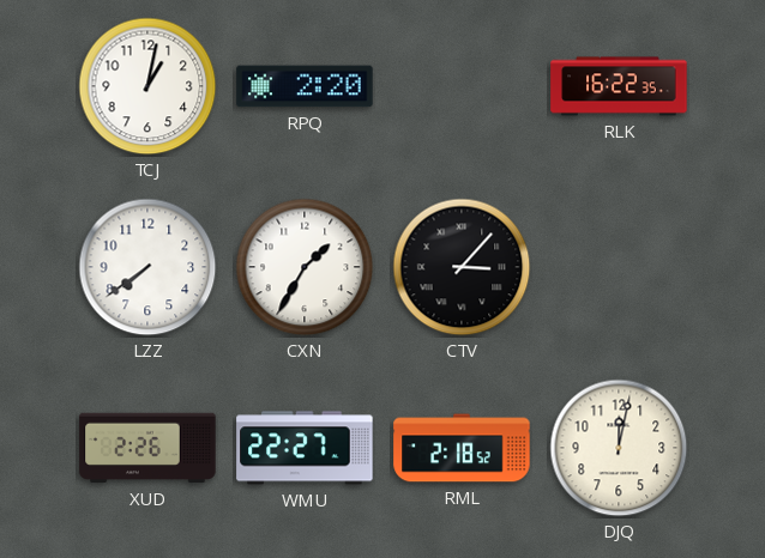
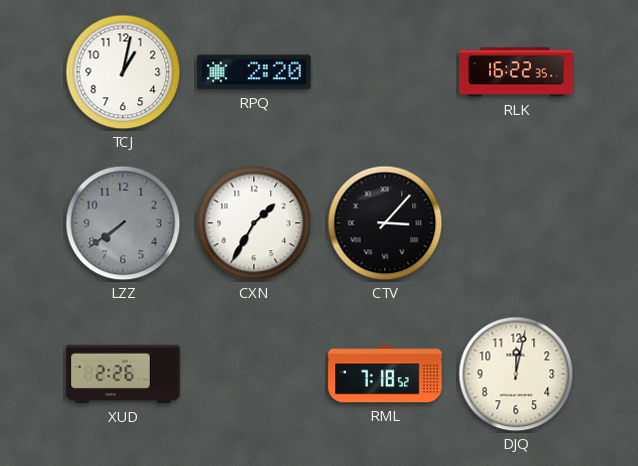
LZZ dial: white -> grey (123, 223)
WMU: 22:27 -> none (305, 448)
RML: 2:18 -> 7:18 (385, 374)
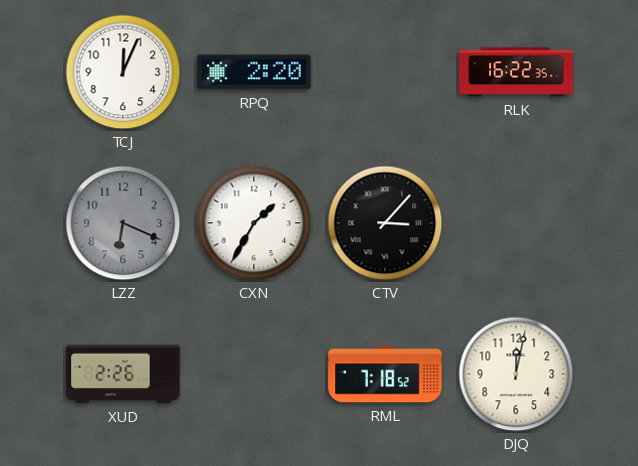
TCJ: 1:02 -> 12:04 (123, 72)
LZZ: 7:39 -> 6:19 (123, 223)
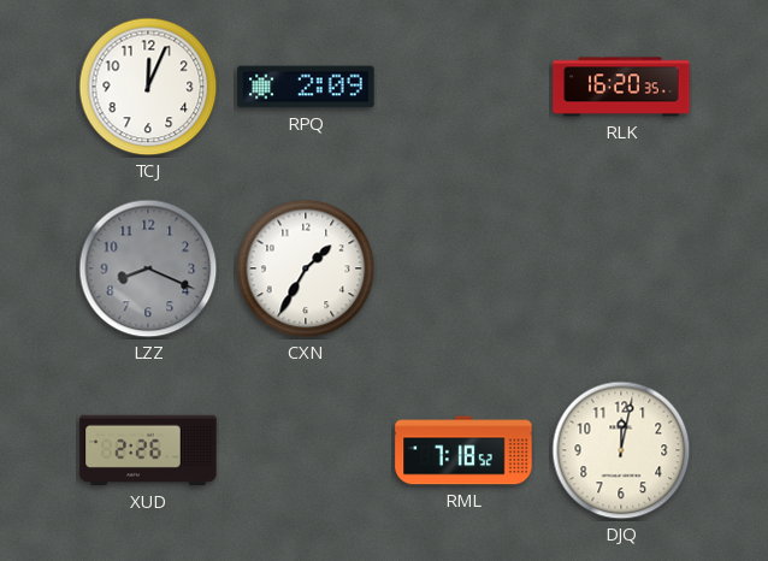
RPQ: 2:20 -> 2:09 (306, 87)
RLK: 16:22 -> 16:20 (621, 87)
LZZ: 6:19 -> 8:19 (148, 268)
CTV: 3:07 -> none (385, 223)
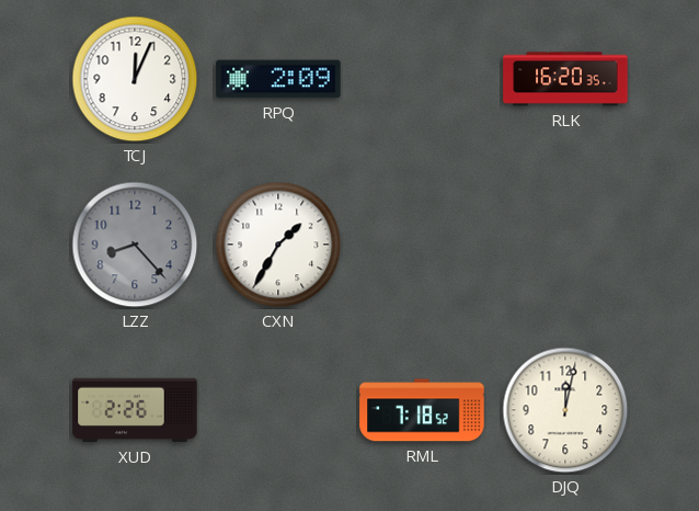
LZZ: 8:19 -> 8:23 (135, 245)
